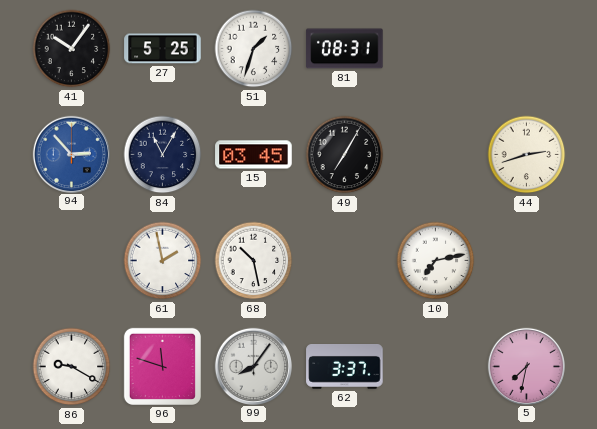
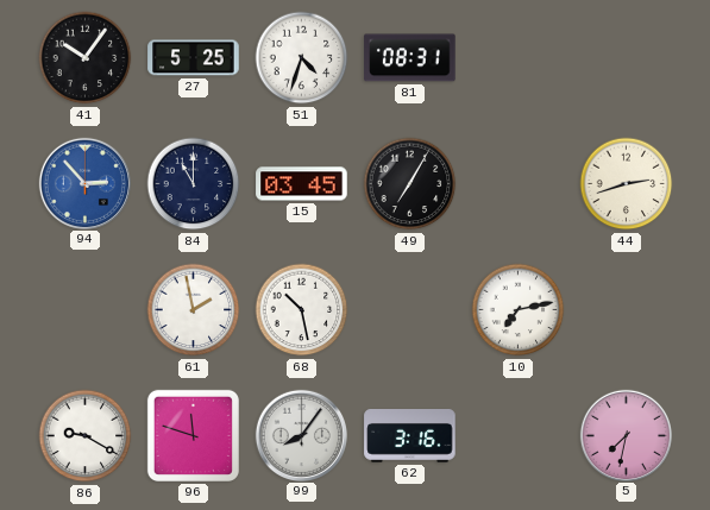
51: 1:33 -> 4:33 (302, 58)
84: 11:05 -> 11:00 (194, 184)
62: 3:37 -> 3:16 (410, 436)
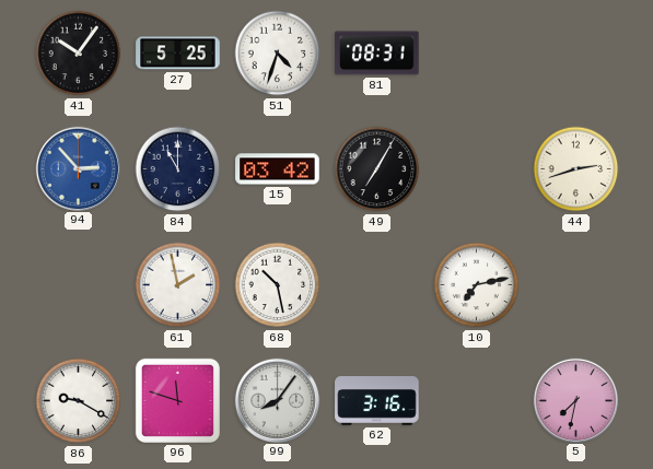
15: 03:45 -> 03:42 (278, 169)
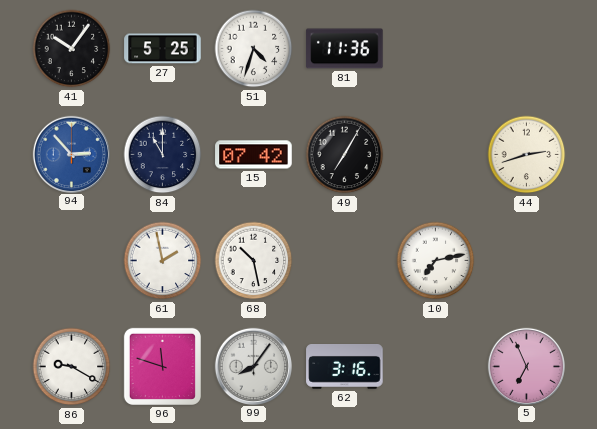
81: 08:31 -> 11:36 (345, 49)
15: 03:42 -> 07:42 (254, 155)
5: 7:32 -> 6:56 (526, 366)
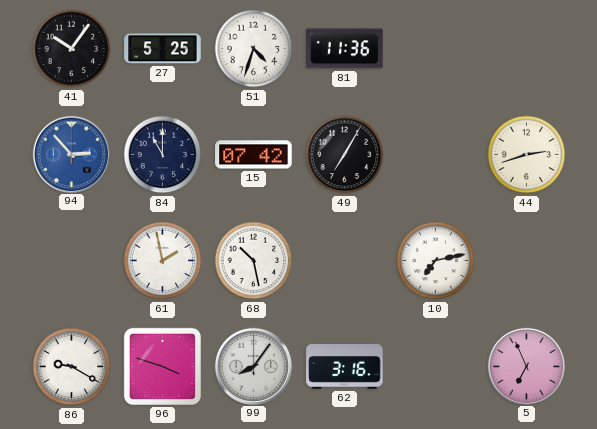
96: 11:48 -> 3:48 (162, 366)
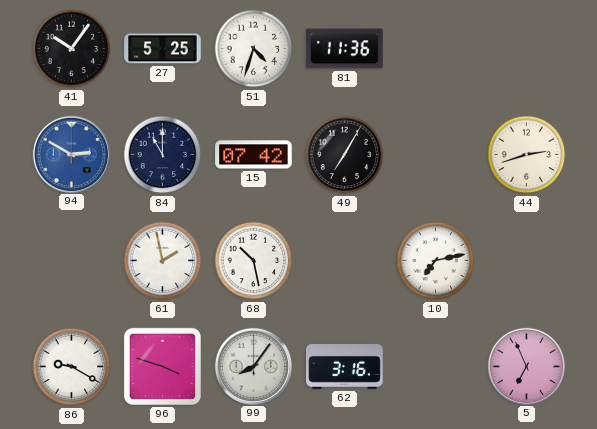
94: 2:53 -> 2:50 (71, 154)
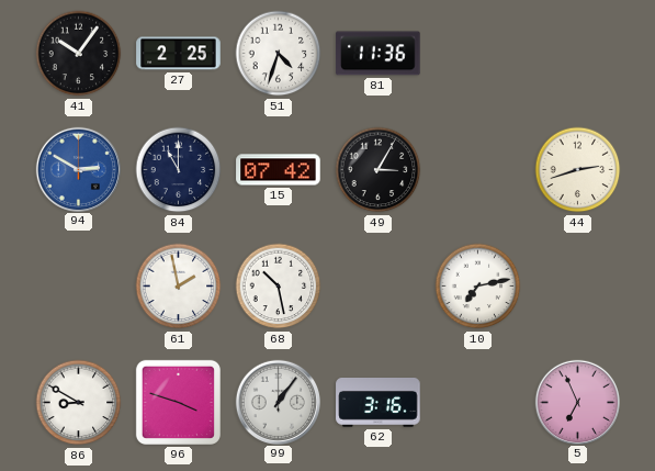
27: 5:25 -> 2:25 (179, 54)
49: 7:05 -> 3:05 (379, 170)
86: 9:20 -> 8:50 (79, 403)
99: 8:06 -> 1:06 (278, 402)
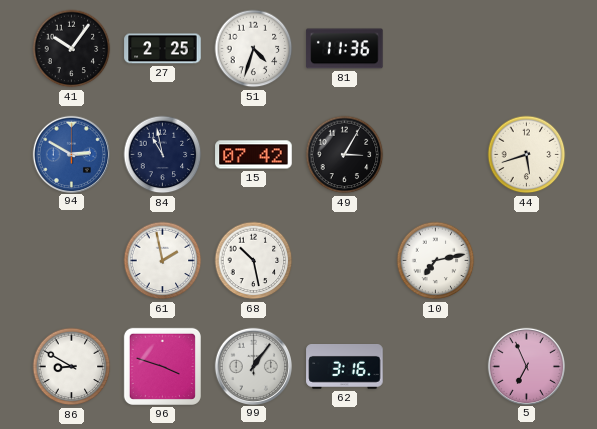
84: 11:00 -> 10:58 (163, 155)
44: 2:42 -> 5:42 (527, 155)
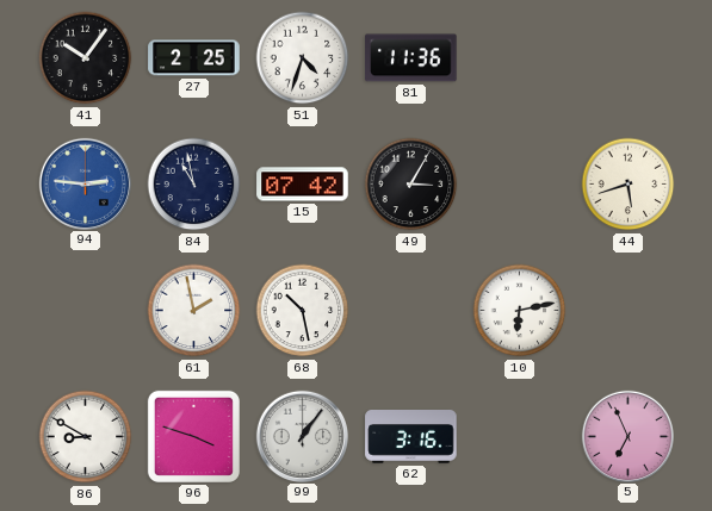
94: 2:50 -> 2:46 (85, 183)
10: 7:13 -> 6:13 (520, 311)
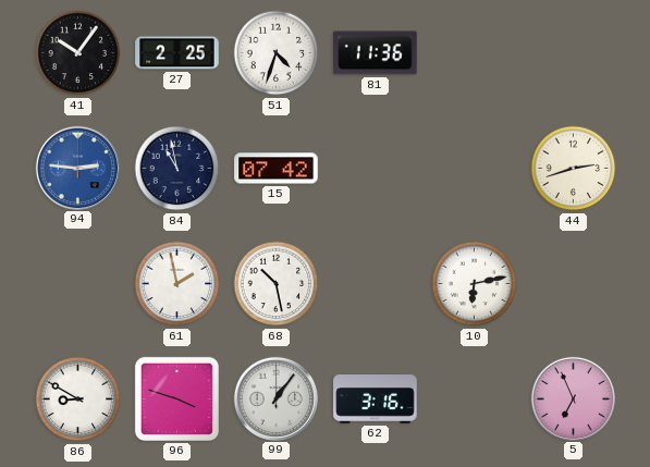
49: 3:05 -> none (411, 185)
44: 5:42 -> 2:42 (574, 169)
